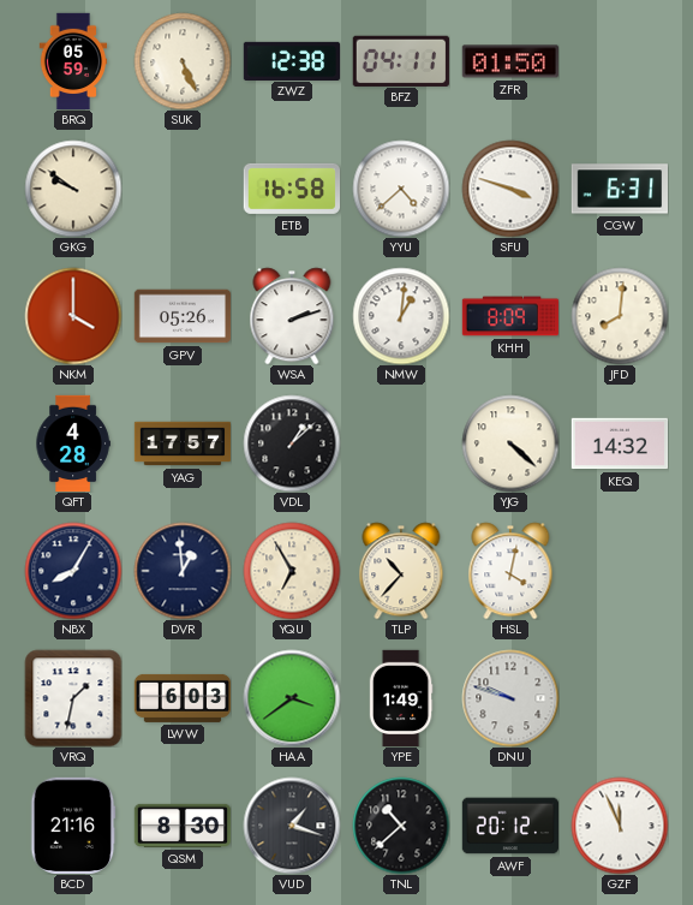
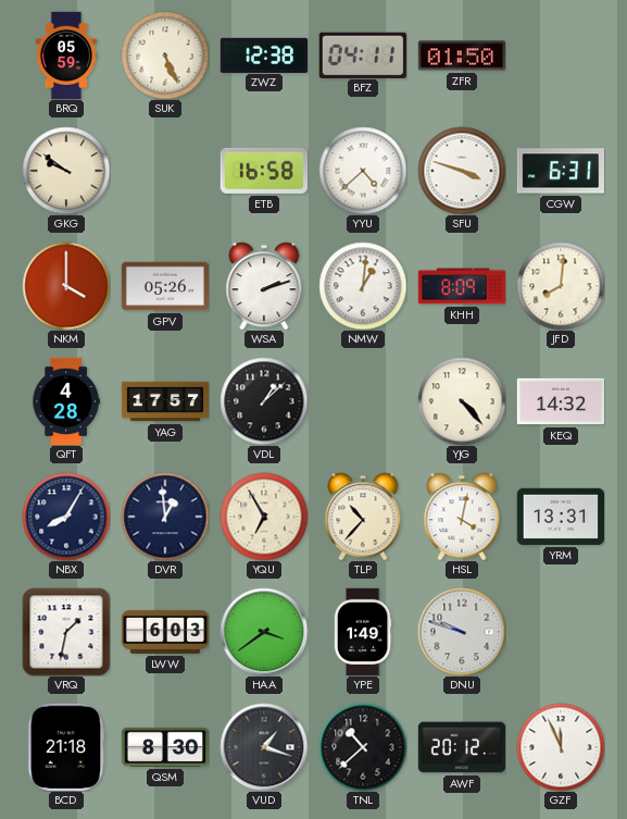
YJG: 4:22 -> 4:23 (462, 401)
YRM: none -> 13:31 (560, 517)
BCD: 21:16 -> 21:18 (66, 746)
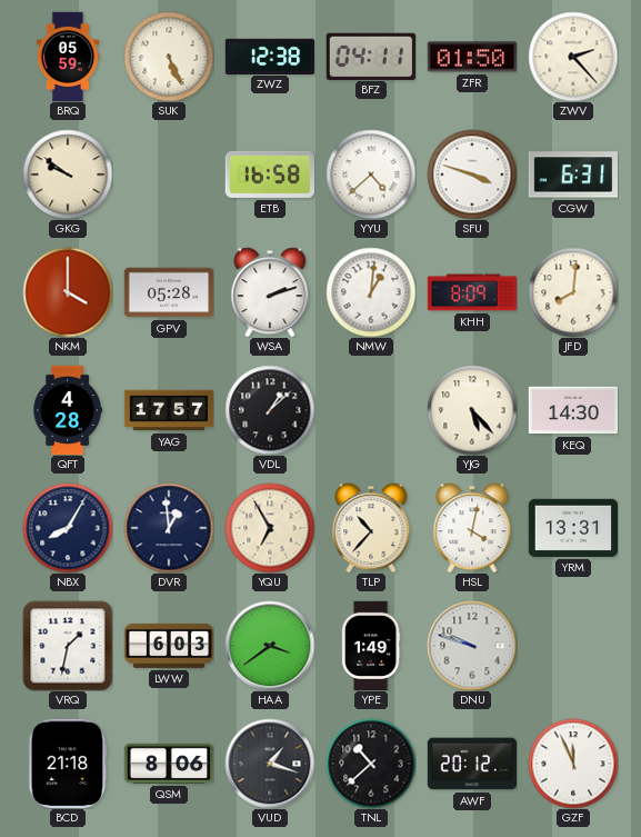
ZWV: none -> 2:23 (573, 57)
GPV: 05:26 -> 05:28 (169, 292)
YJG: 4:23 -> 5:23 (472, 410)
KEQ: 14:32 -> 14:30 (573, 410)
QSM: 8:30 -> 8:06 (169, 764)
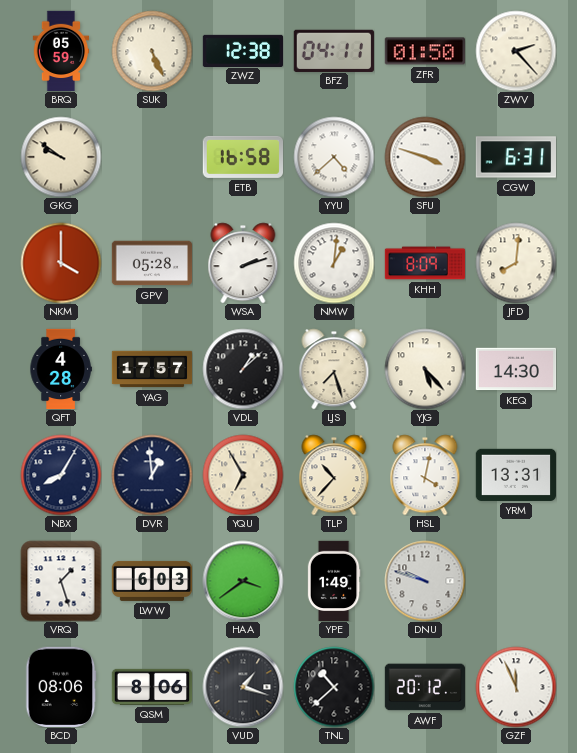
LJS: none -> 7:27 (334, 369)
VRQ: 1:32 -> 1:27 (61, 581)
BCD: 21:18 -> 08:06 (61, 686)
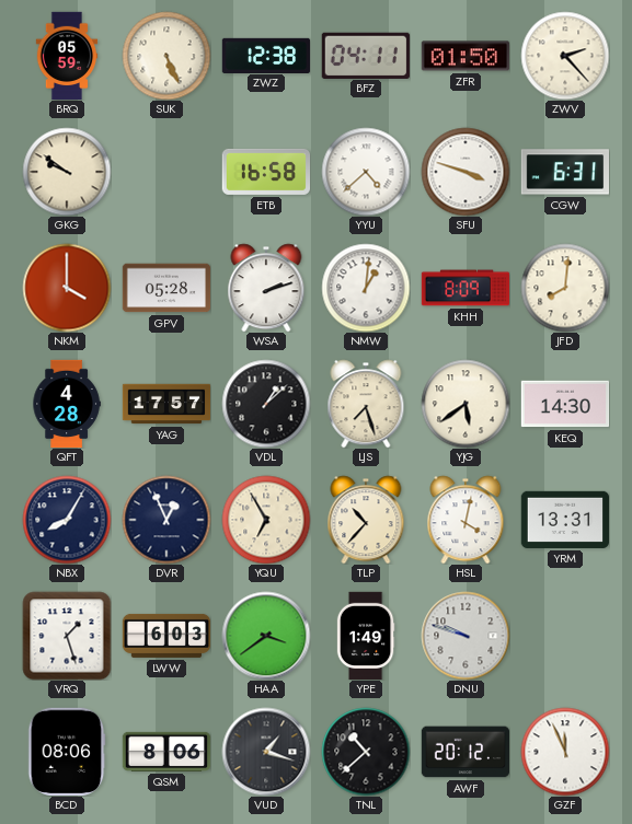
YJG: 5:23 -> 5:39 (466, 404)
DVR: 12:59 -> 12:56 (166, 520)
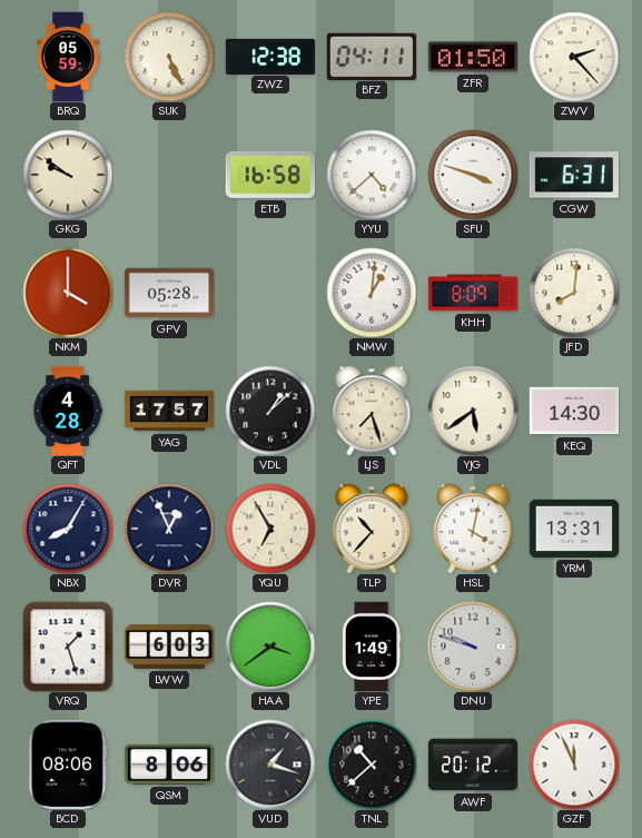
WSA: 2:12 -> none (266, 288)
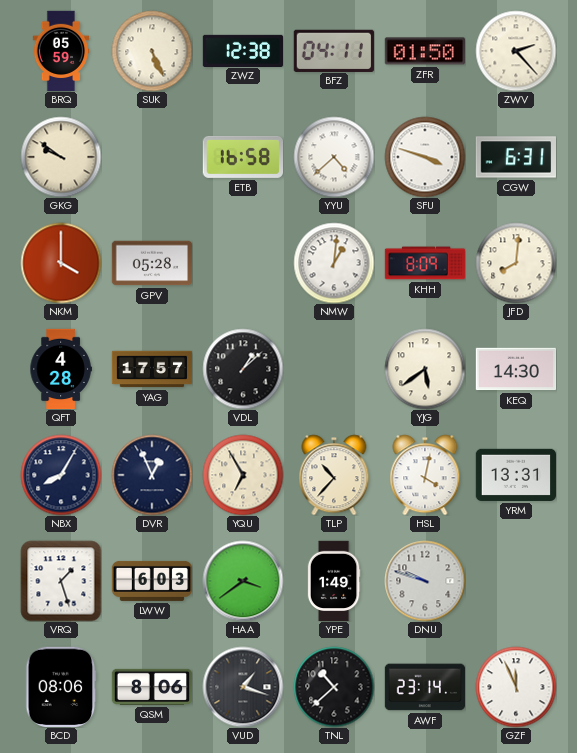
LJS: 7:27 -> none (372, 411)
AWF: 20:12 -> 23:14 (424, 687)
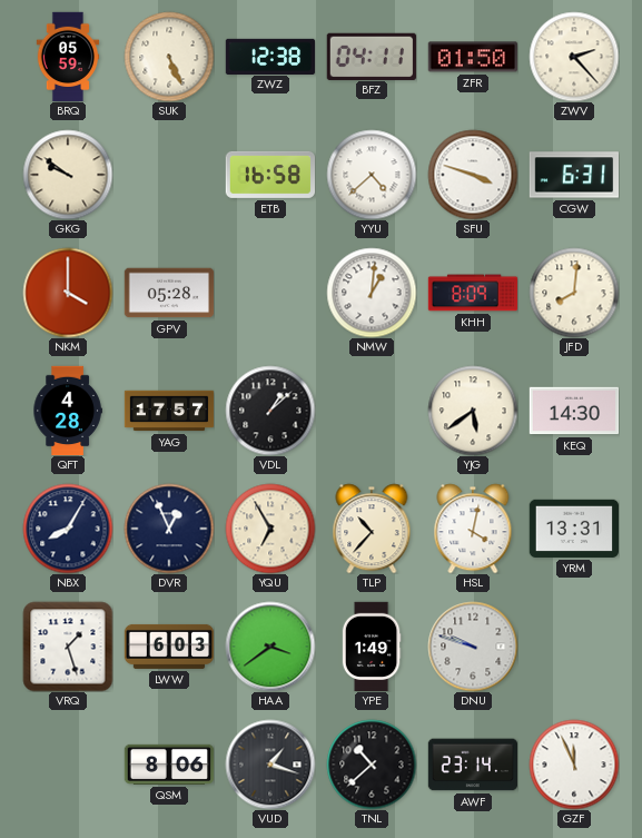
BCD: 08:06 -> none (61, 686)
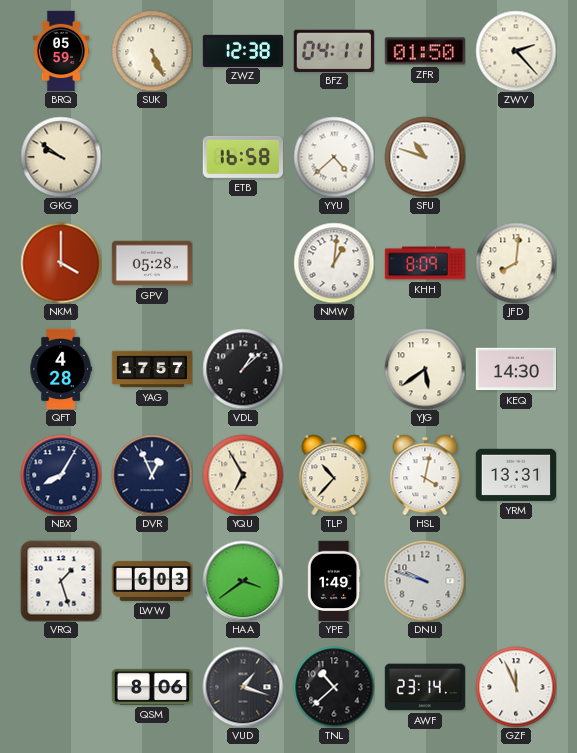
SFU: 3:48 -> 10:48 (425, 157)
CGW: 6:31 -> none (573, 175)
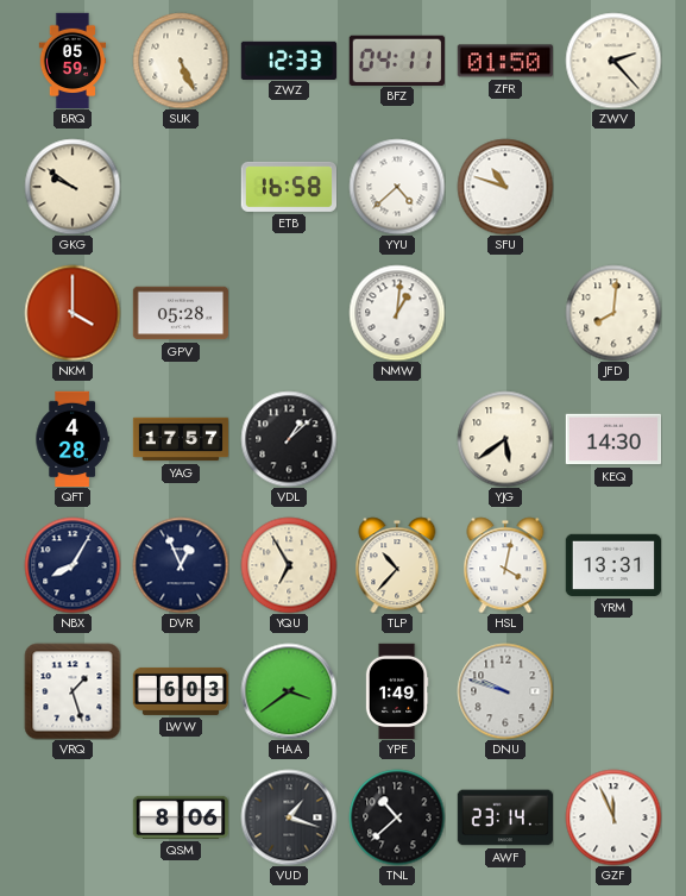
ZWZ: 12:38 -> 12:33 (289, 59)
KHH: 8:09 -> none (425, 263)
